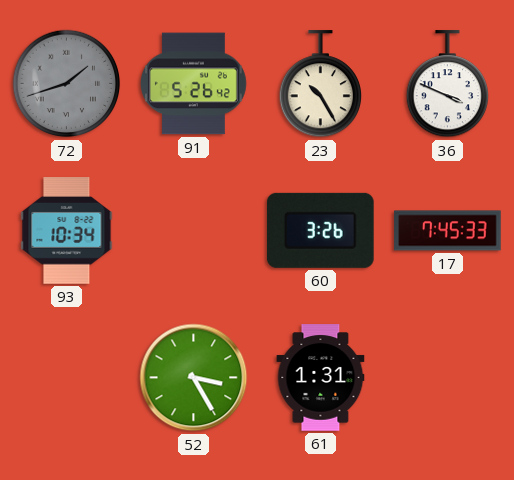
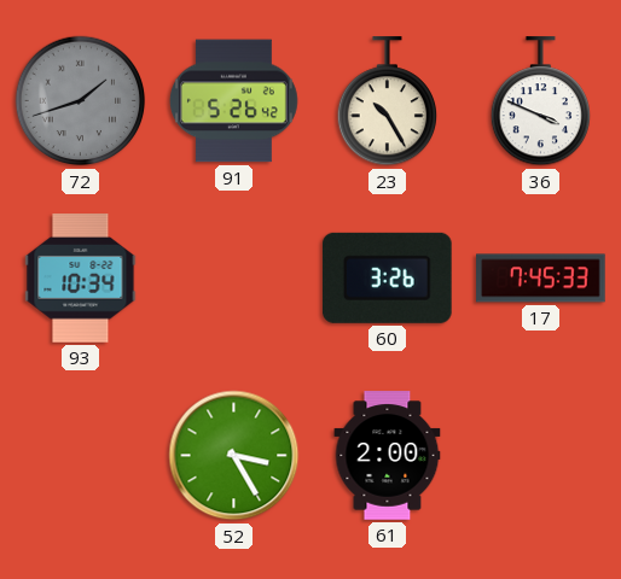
61: 1:31 -> 2:00 (388, 456)
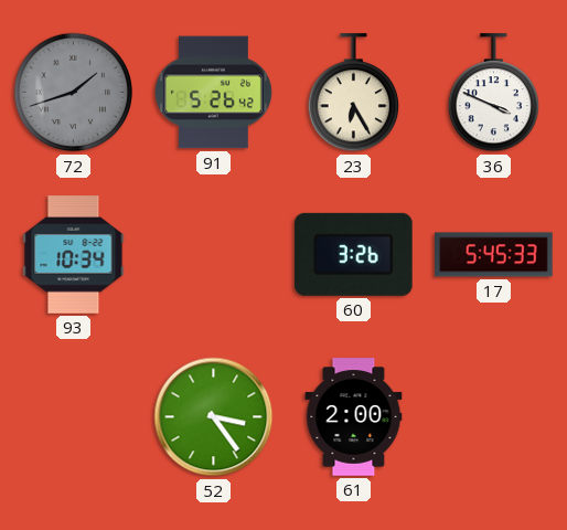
23: 10:25 -> 6:25 (353, 93)
17: 7:45 -> 5:45 (494, 255)
52: 3:25 -> 3:24 (214, 417)
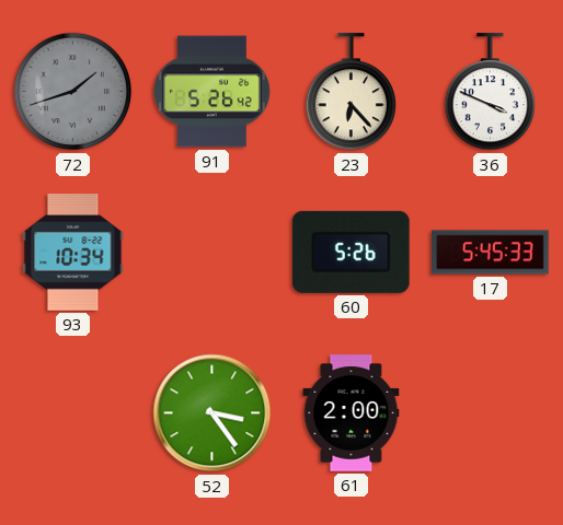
23: 6:25 -> 6:23 (351, 92)
60: 3:26 -> 5:26 (351, 252)
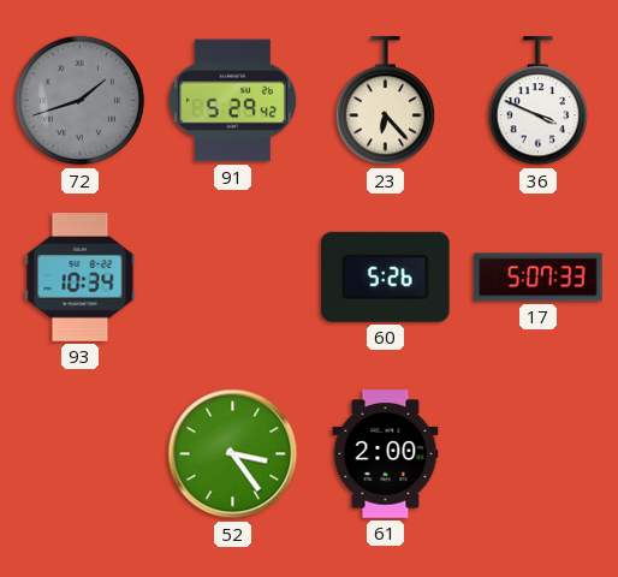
91: 5:26 -> 5:29 (233, 101)
17: 5:45 -> 5:07 (539, 278)
